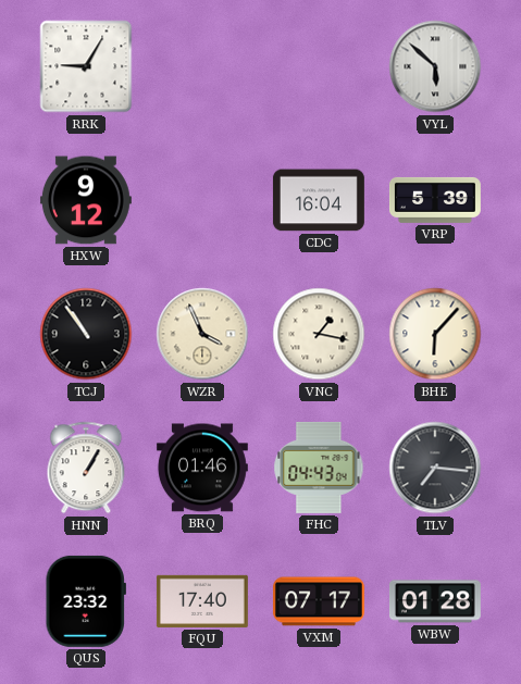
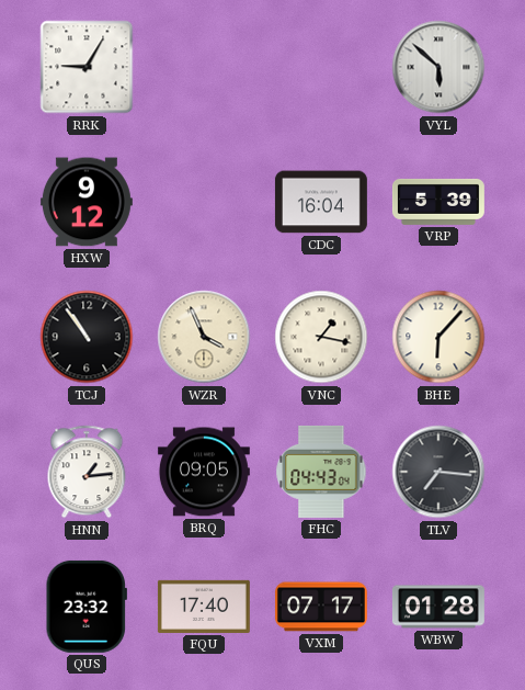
HNN: 1:05 -> 1:14 (87, 472)
BRQ: 01:46 -> 09:05 (204, 472)
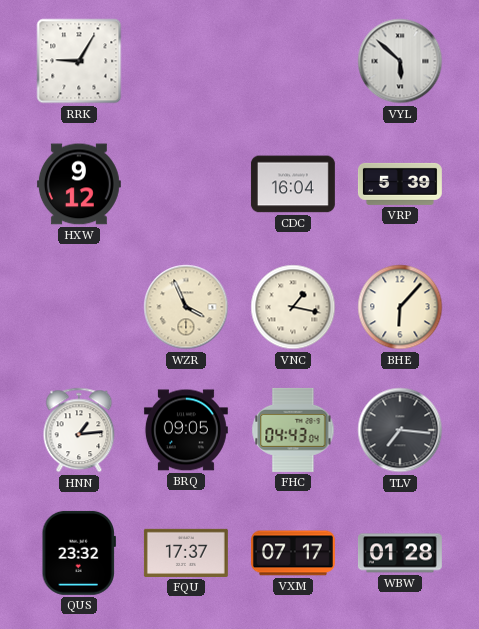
TCJ: 10:54 -> none (87, 337)
FQU: 17:40 -> 17:37 (186, 553)
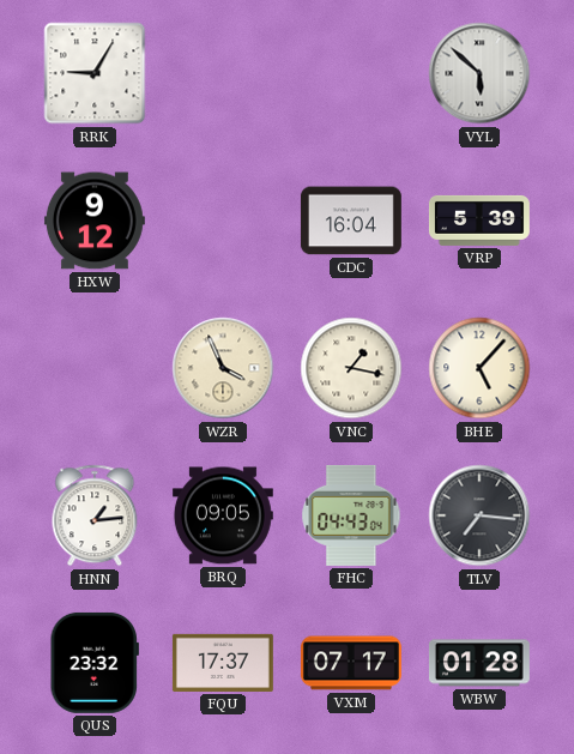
BHE: 6:07 -> 5:07 (479, 368)
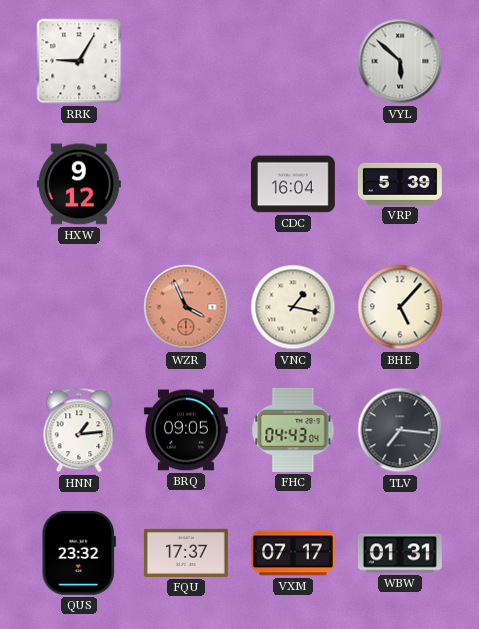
WZR dial: cream -> salmon (186, 307)
WBW: 01:28 -> 01:31 (400, 553)
